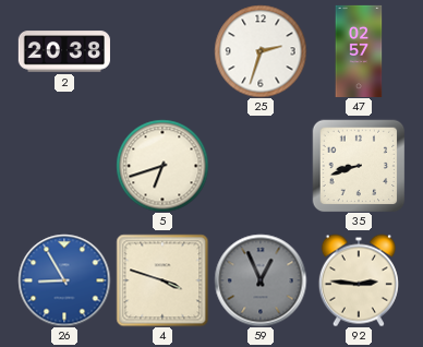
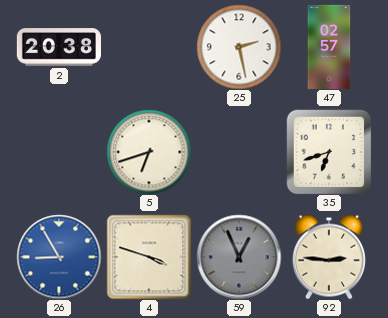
25: 2:33 -> 2:28 (239, 47)
35: 8:42 -> 6:42 (329, 152)
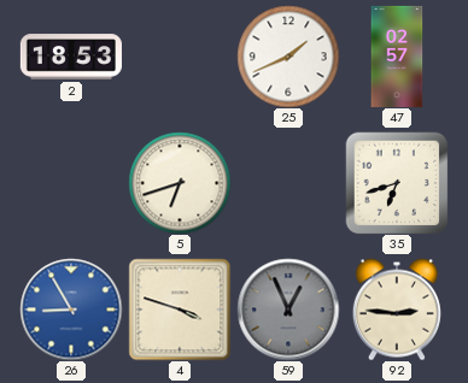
2: 20:38 -> 18:53 (71, 57)
25: 2:28 -> 1:41 (288, 57)
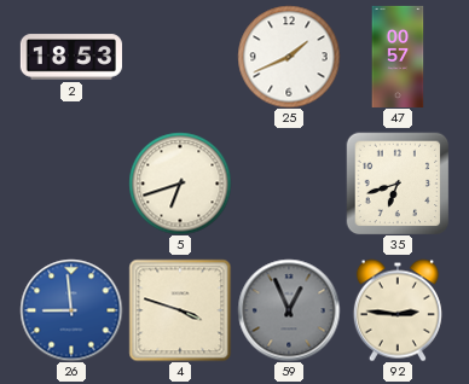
47: 02:57 -> 00:57 (398, 57)
26: 8:55 -> 8:59 (71, 310)
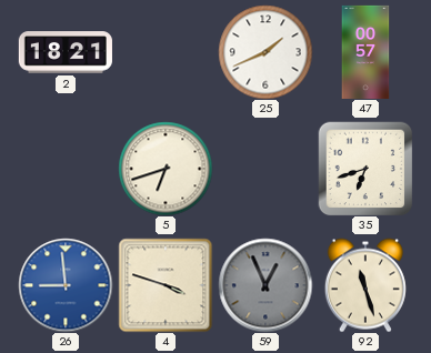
2: 18:53 -> 18:21 (66, 52)
92: 2:46 -> 11:27 (365, 285)
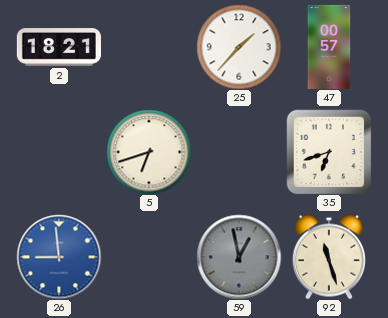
25: 1:41 -> 1:37 (239, 47)
4: 3:48 -> none (166, 285)
59: 12:56 -> 12:58 (239, 257)
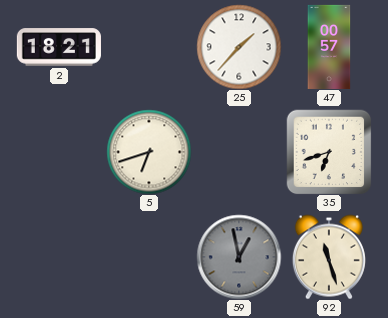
26: 8:59 -> none (59, 257)
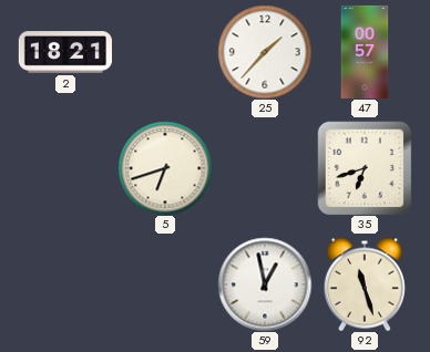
59 dial: grey -> white (265, 284)
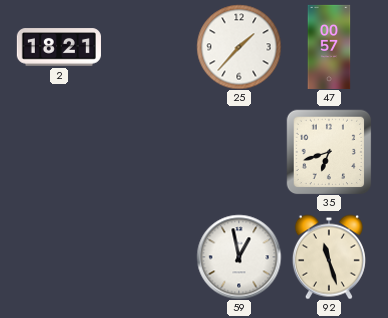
5: 6:42 -> none (165, 168)
